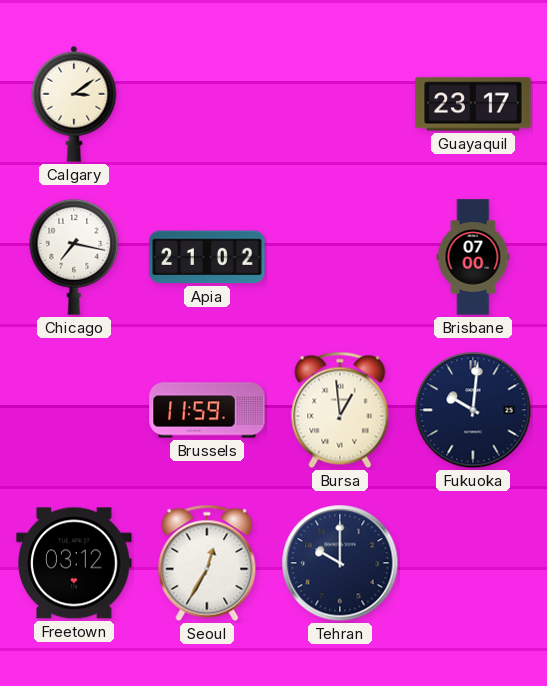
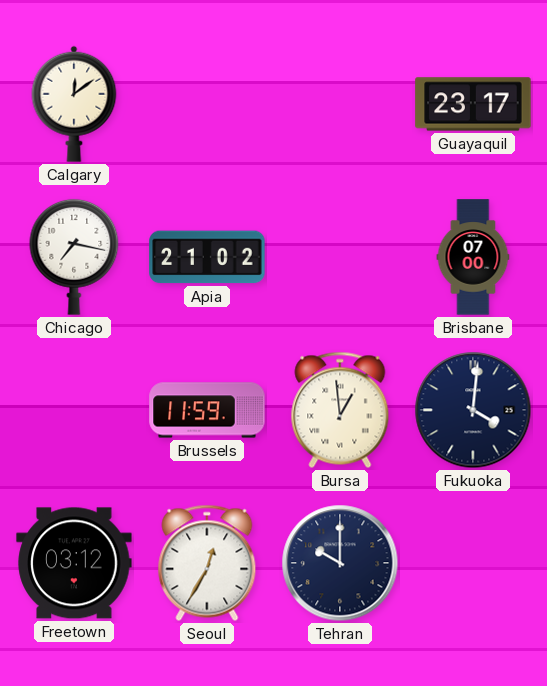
Calgary: 3:09 -> 12:09 (74, 104)
Fukuoka: 10:01 -> 4:01 (473, 410)
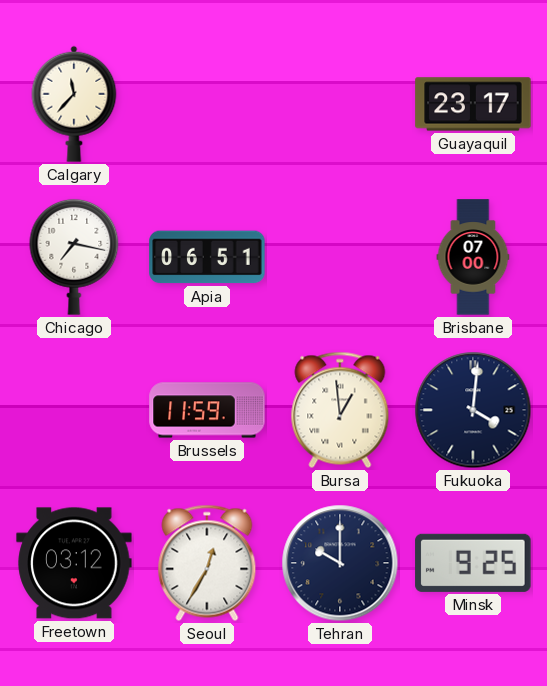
Calgary: 12:09 -> 11:37 (74, 104)
Apia: 21:02 -> 06:51 (207, 257)
Minsk: none -> 9:25 (473, 563)
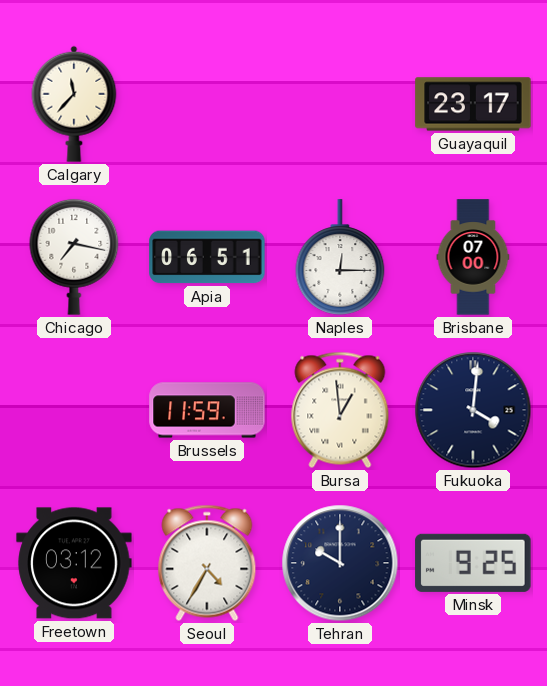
Naples: none -> 12:15 (340, 257)
Seoul: 12:35 -> 4:35 (207, 563)
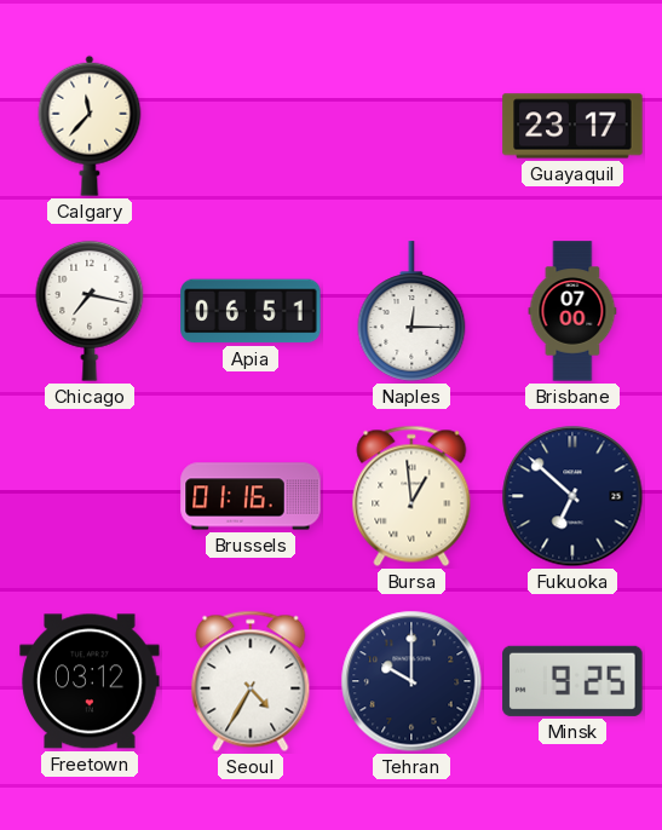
Brussels: 11:59 -> 01:16 (251, 496)
Fukuoka: 4:01 -> 6:52 (572, 496)
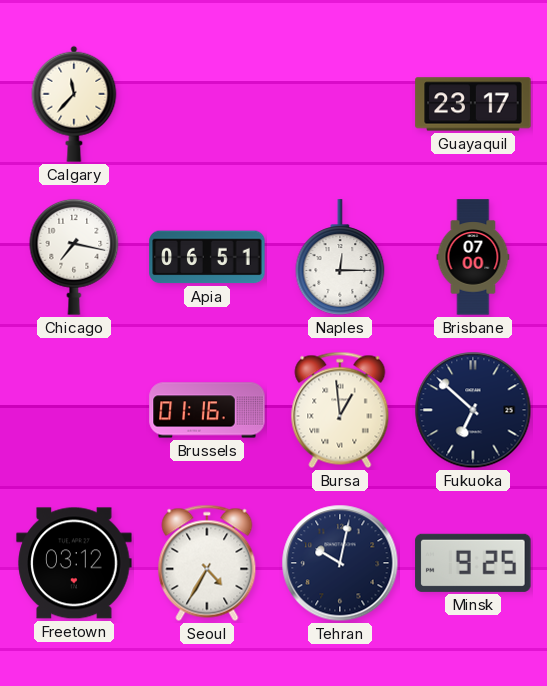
Tehran: 10:00 -> 10:02 (340, 563)
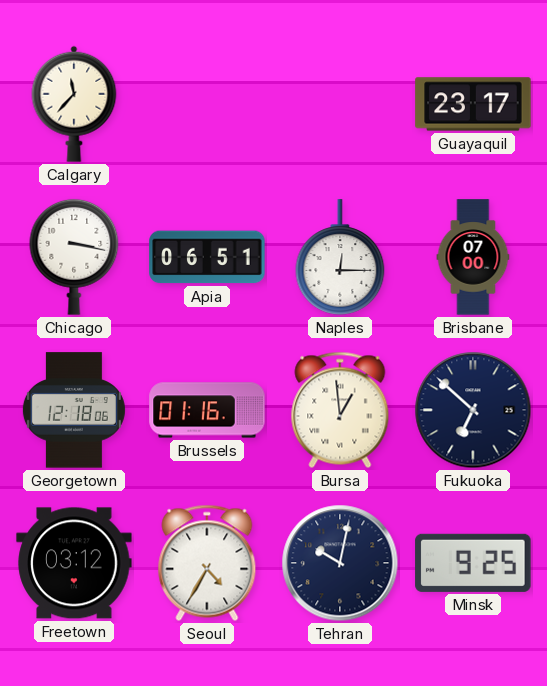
Chicago: 7:17 -> 3:17 (74, 257)
Georgetown: none -> 12:18 (74, 410)
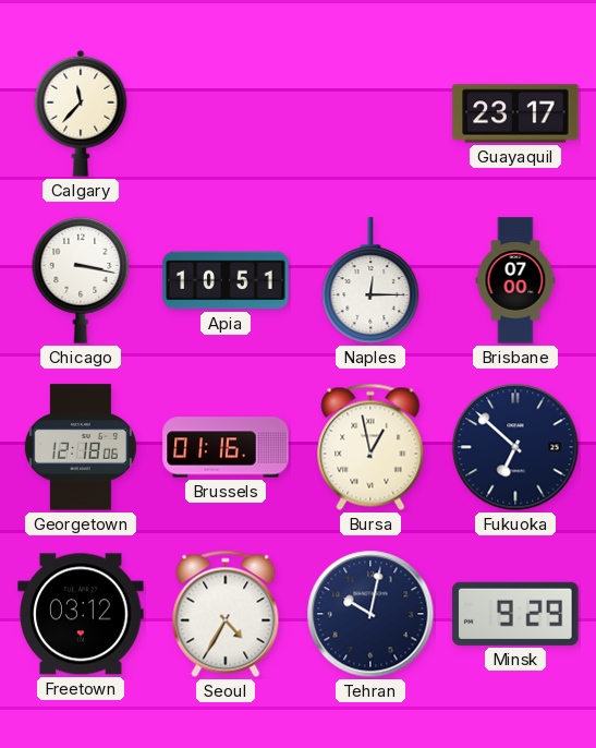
Apia: 06:51 -> 10:51 (226, 280)
Bursa: 12:59 -> 12:58 (370, 447)
Minsk: 9:25 -> 9:29 (515, 614)
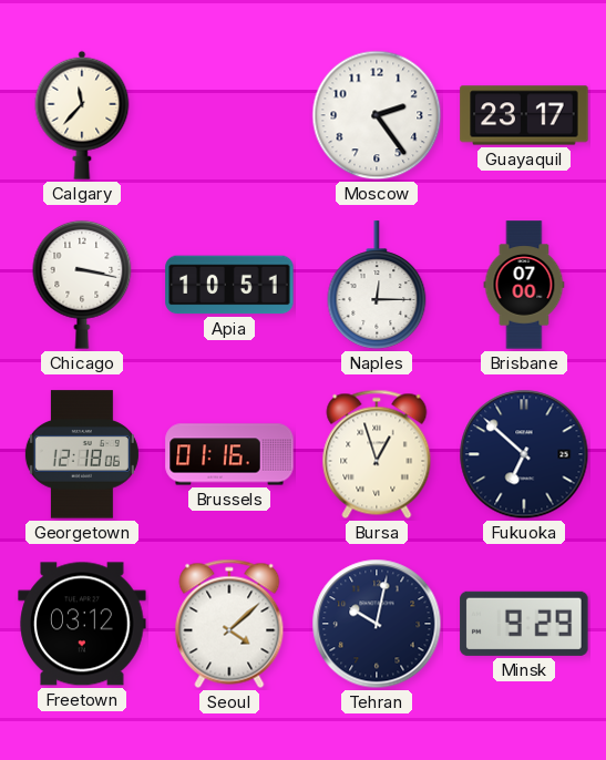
Moscow: none -> 2:24 (377, 115)
Bursa: 12:58 -> 12:57 (377, 454)
Seoul: 4:35 -> 4:08 (229, 624)
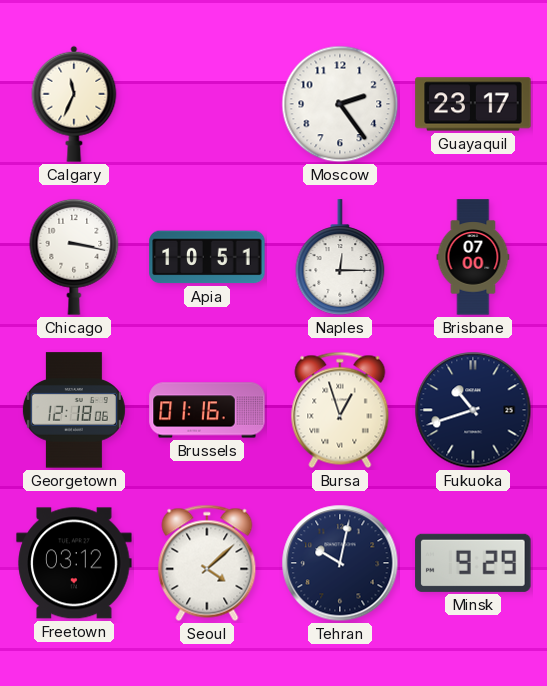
Calgary: 11:37 -> 11:34 (74, 104)
Fukuoka: 6:52 -> 10:42 (473, 410)
